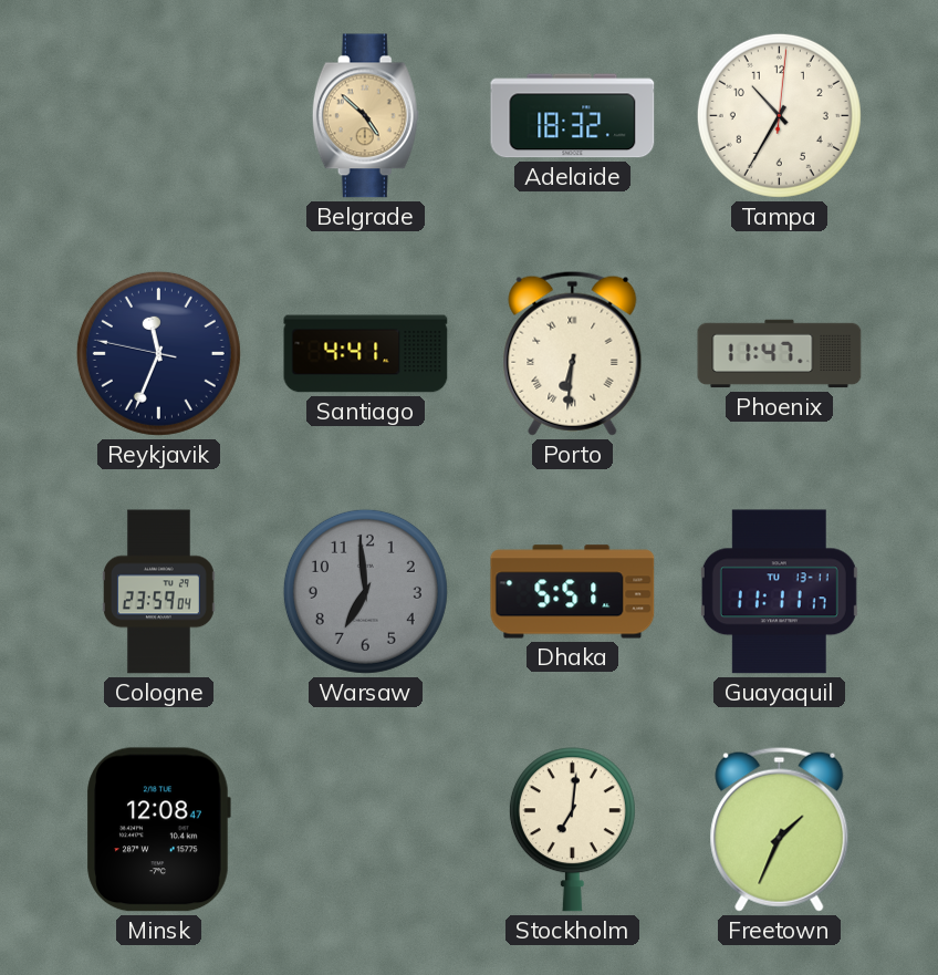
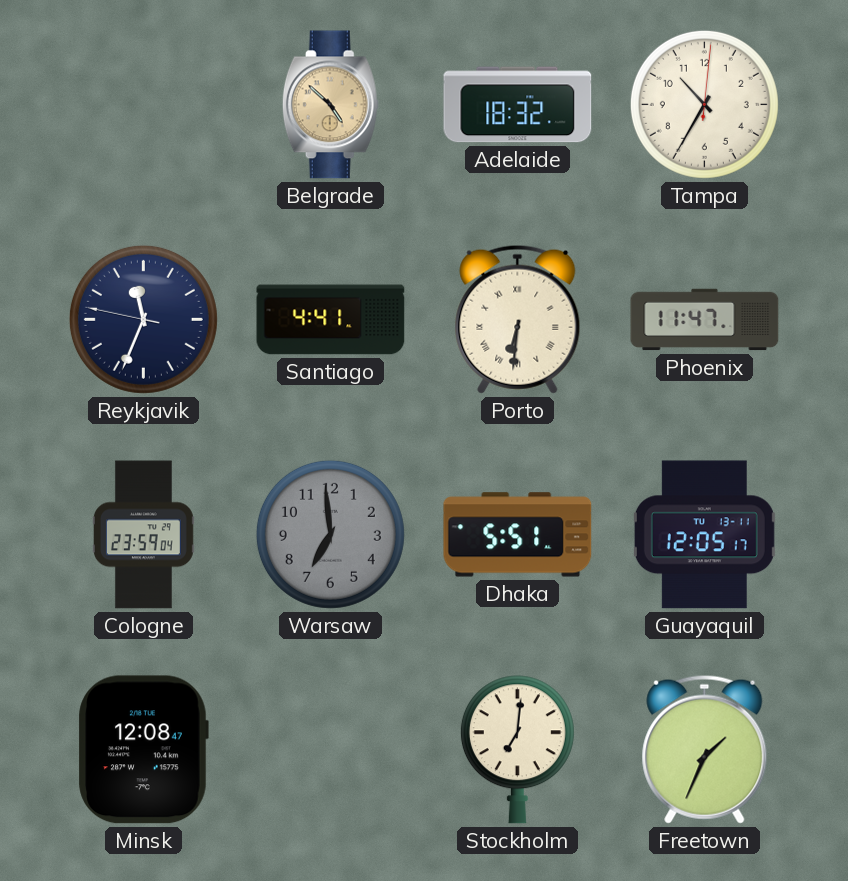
Guayaquil: 11:11 -> 12:05 (704, 535)
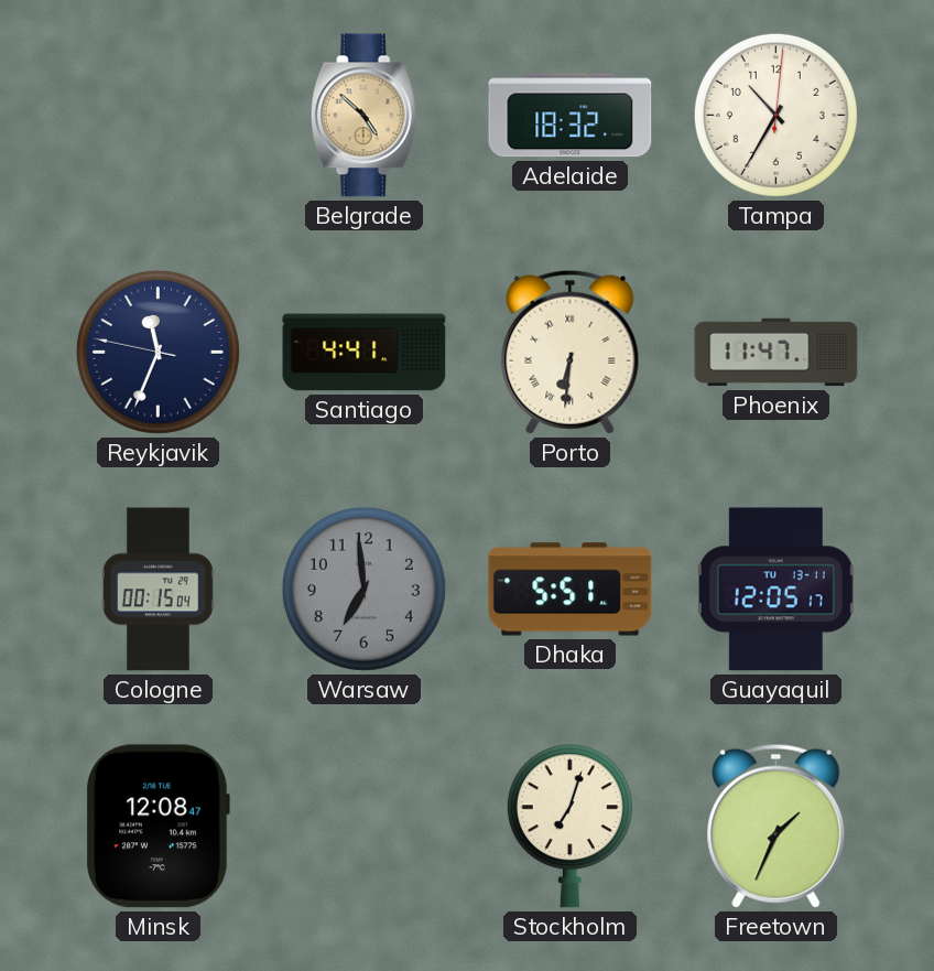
Cologne: 23:59 -> 00:15 (158, 590)
Stockholm: 7:01 -> 7:03 (569, 827)
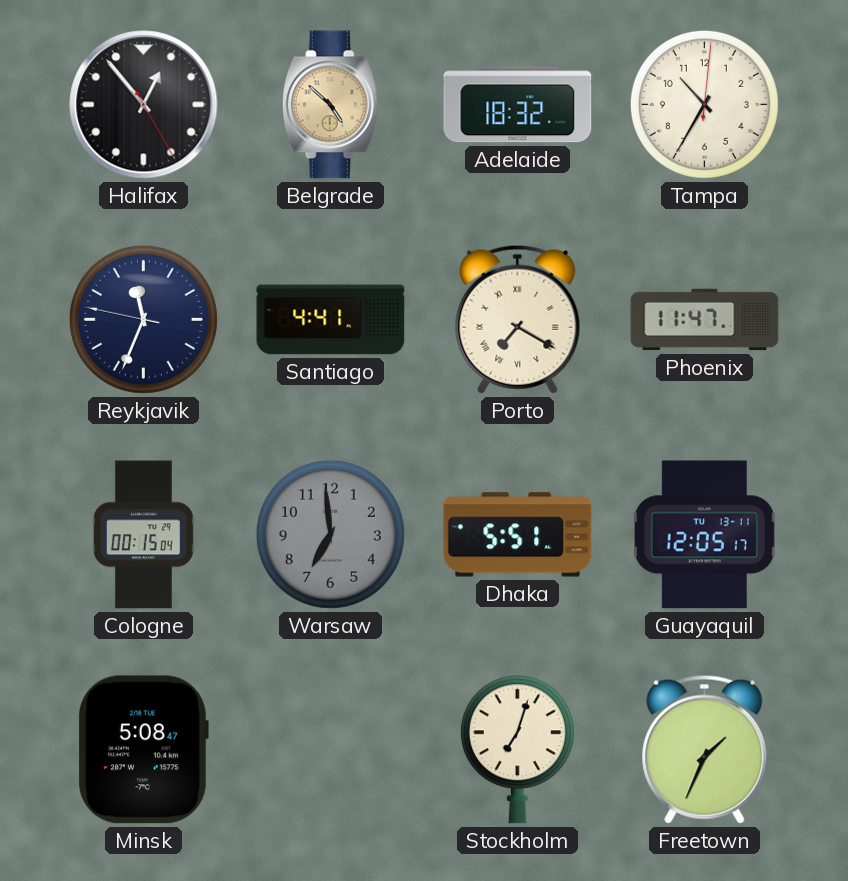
Halifax: none -> 12:53 (144, 105)
Porto: 6:31 -> 7:20 (518, 319)
Minsk: 12:08 -> 5:08 (143, 750)
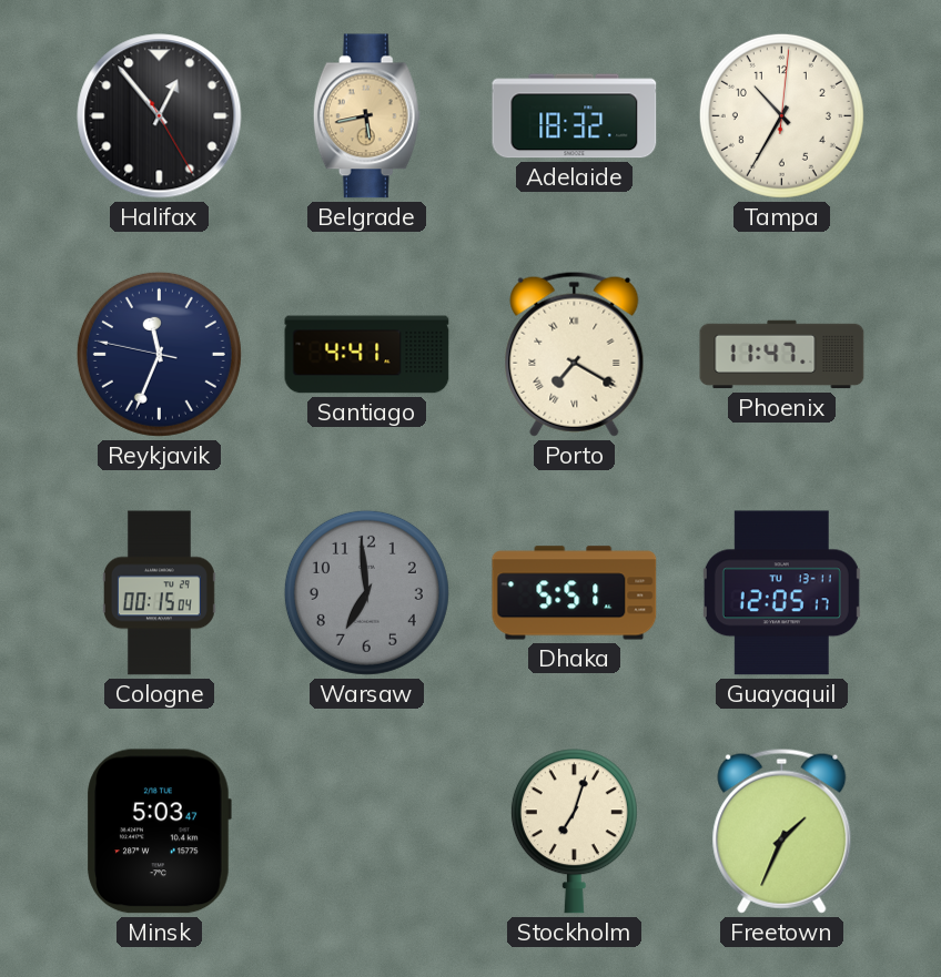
Belgrade: 4:52 -> 5:43 (366, 116)
Minsk: 5:08 -> 5:03 (159, 832)
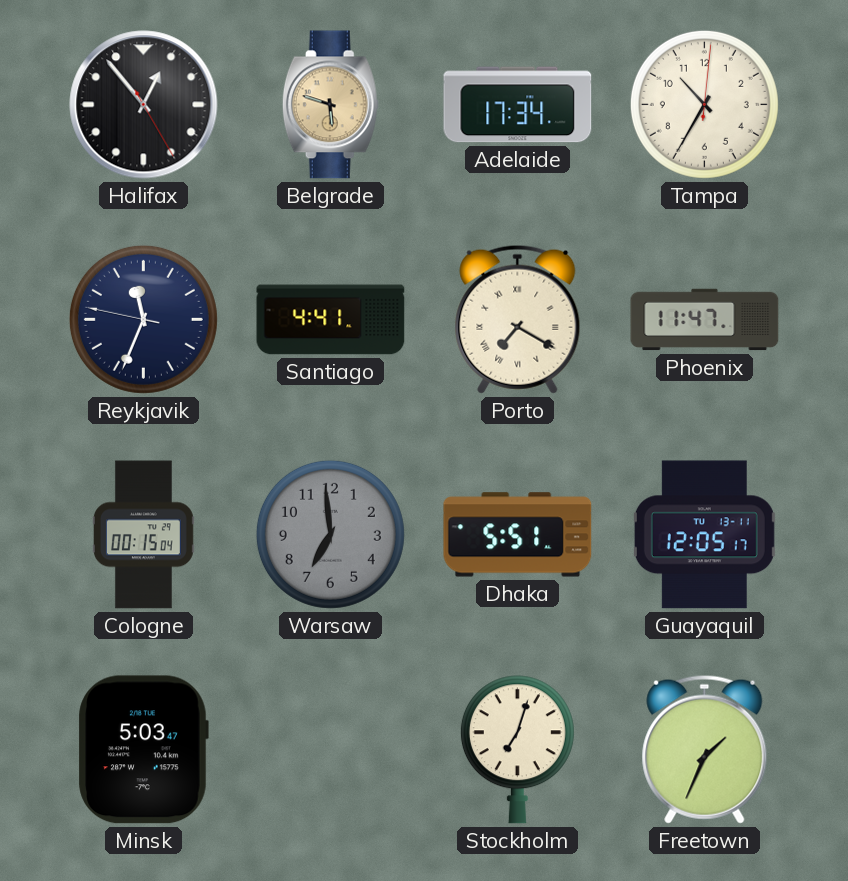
Belgrade: 5:43 -> 5:48 (330, 105)
Adelaide: 18:32 -> 17:34 (518, 105)
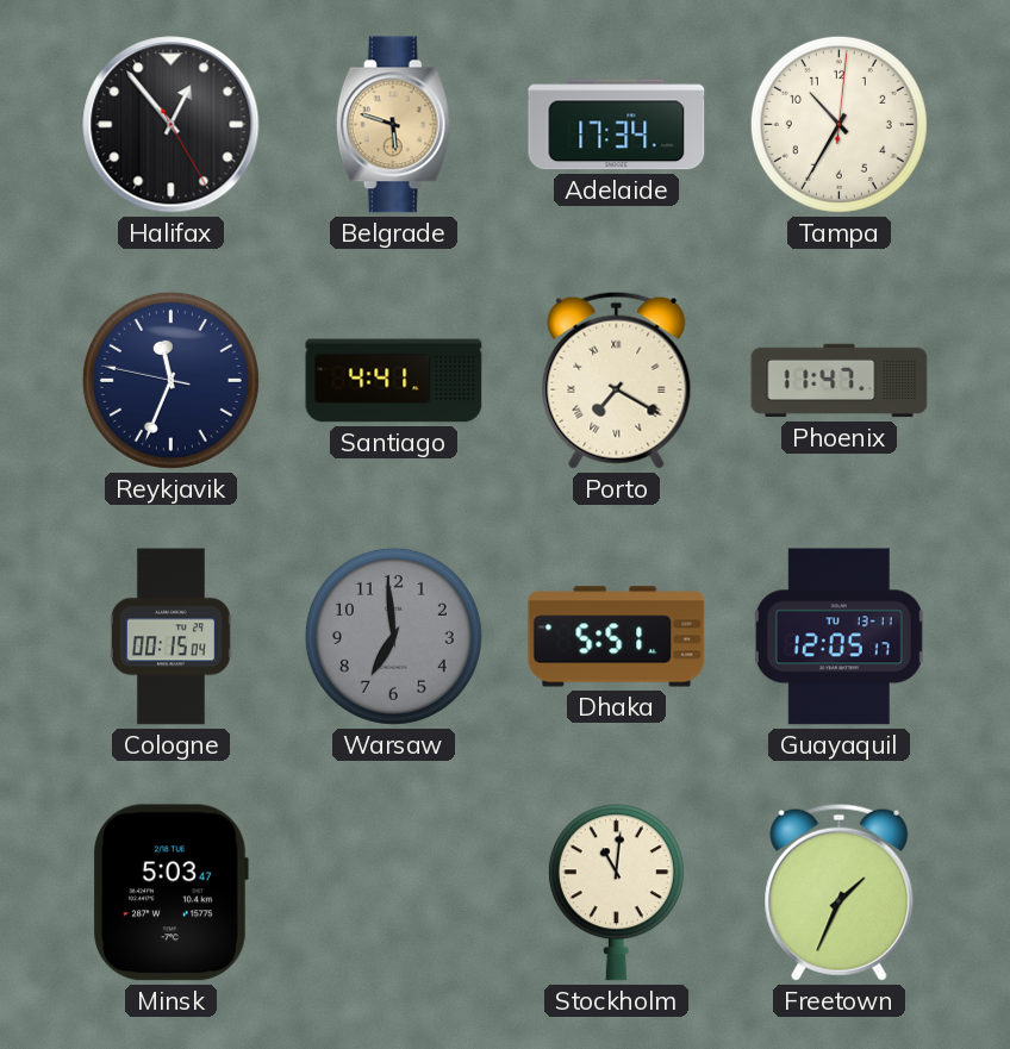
Stockholm: 7:03 -> 11:01 (616, 893)
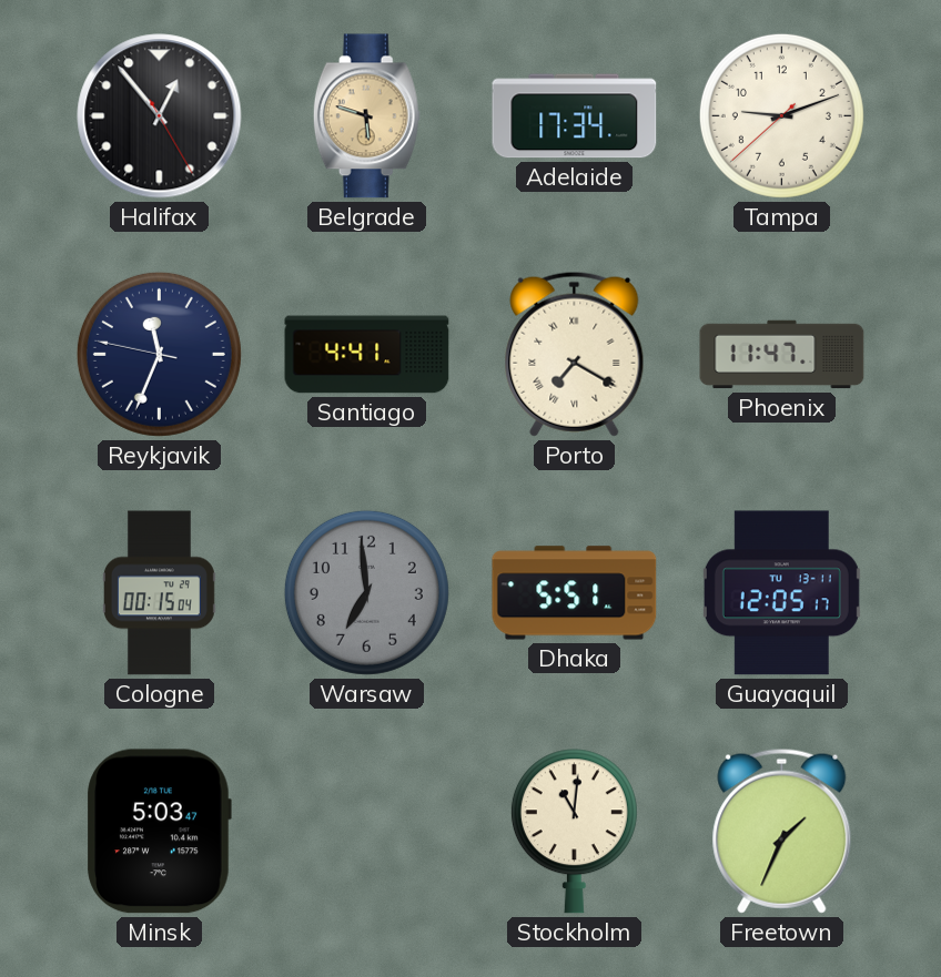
Tampa: 10:35 -> 9:11 (781, 115)
